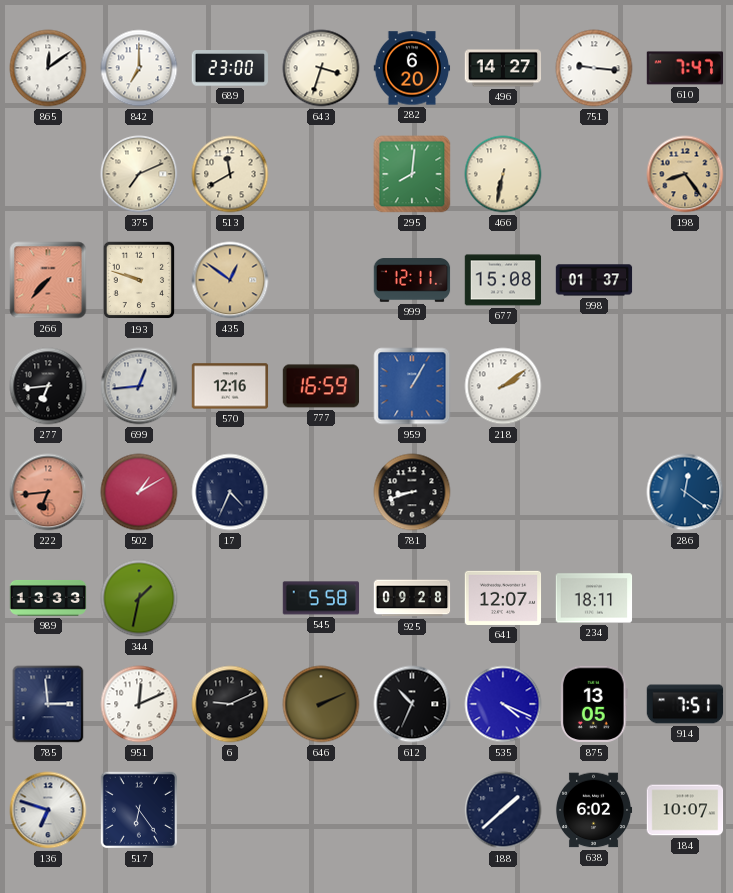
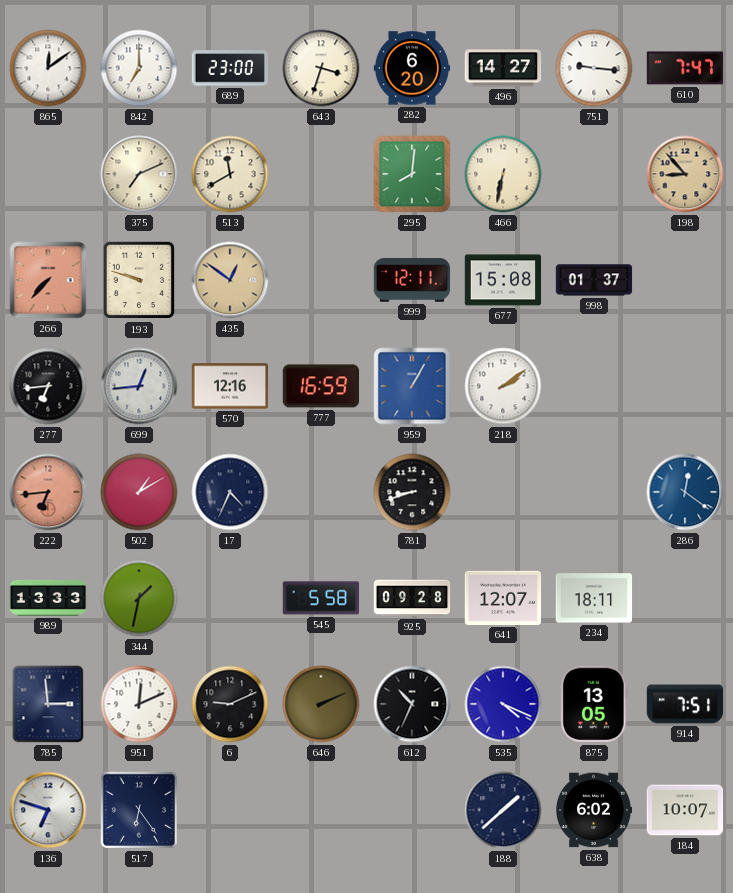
198: 8:24 -> 8:53 (685, 174)
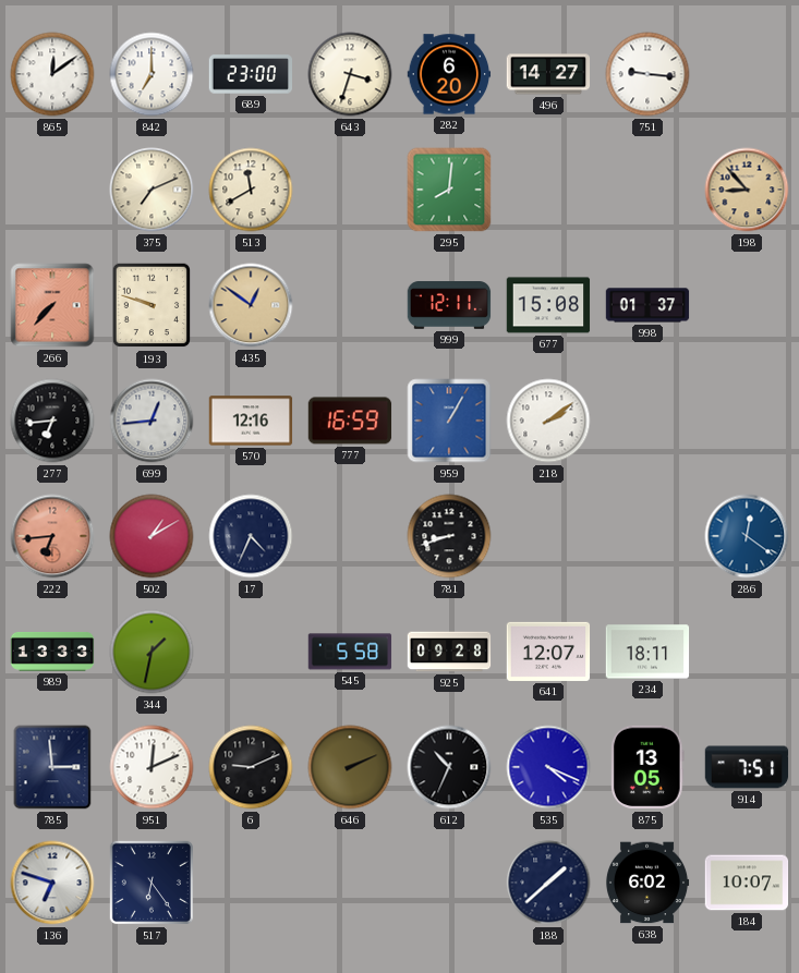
610: 7:47 -> none (685, 68)
466: 6:32 -> none (503, 174)
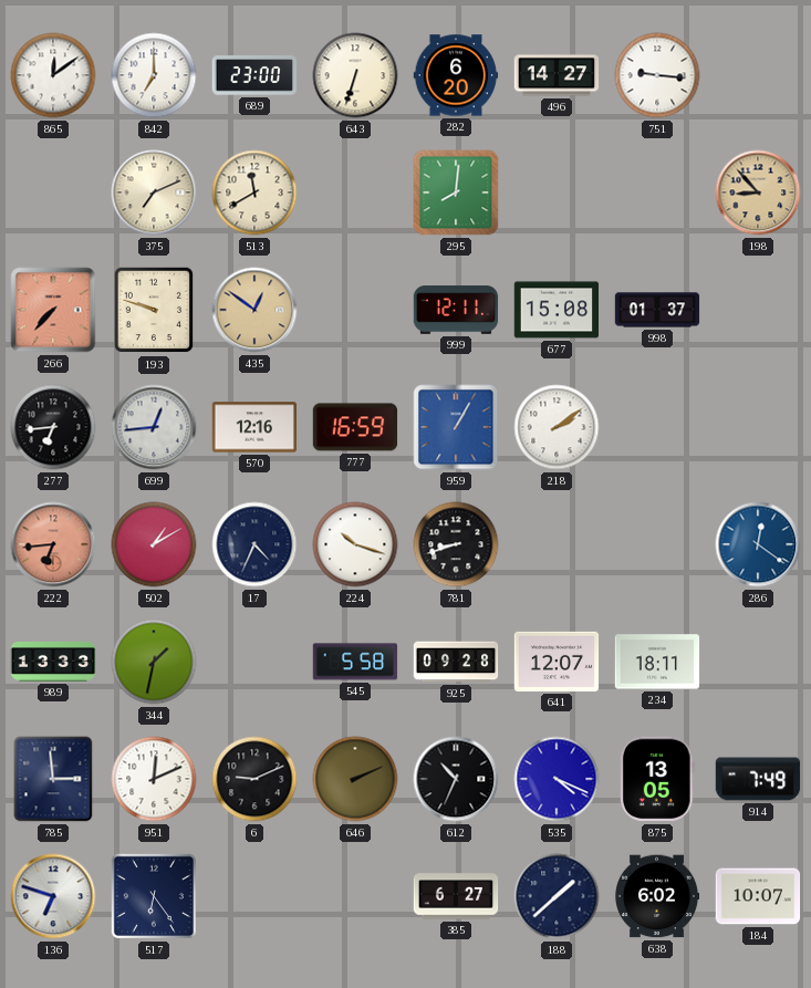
643: 3:33 -> 6:33 (355, 75)
224: none -> 10:18 (355, 544)
914: 7:51 -> 7:49 (758, 779)
385: none -> 6:27 (456, 896)
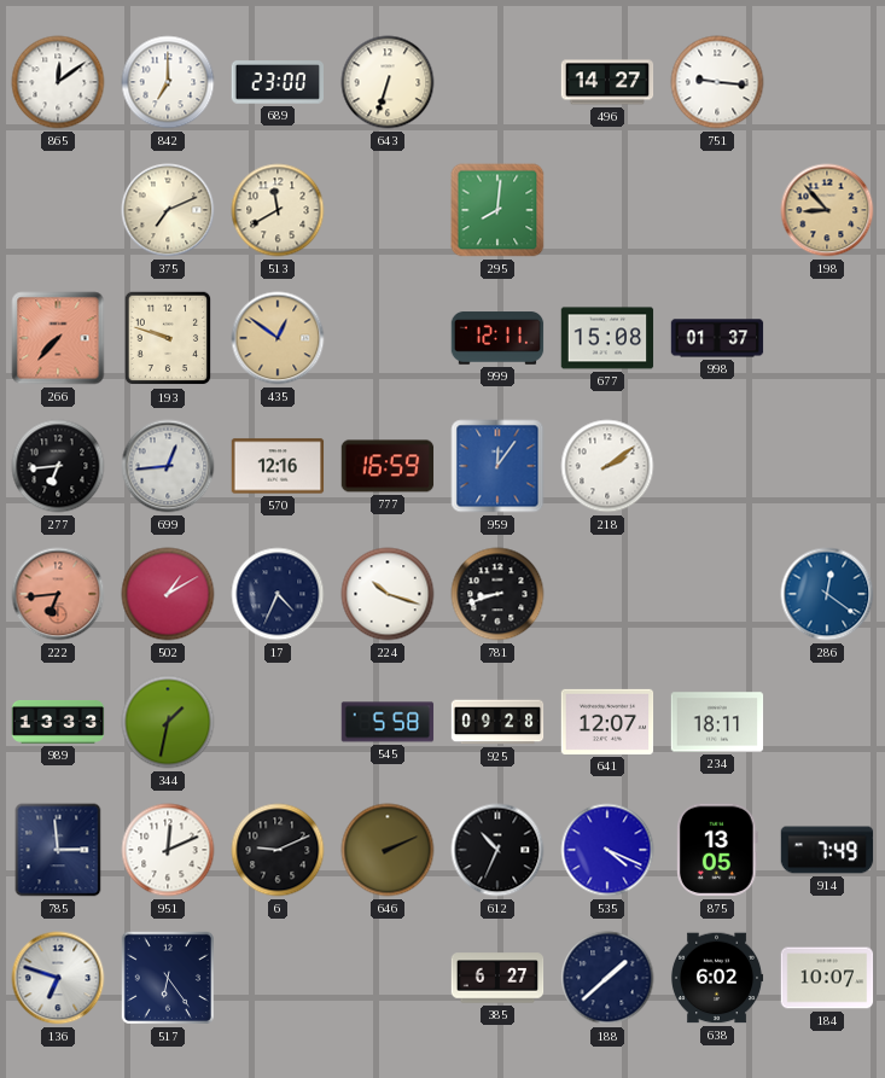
282: 6:20 -> none (456, 75)
959: 1:05 -> 12:06 (497, 466)
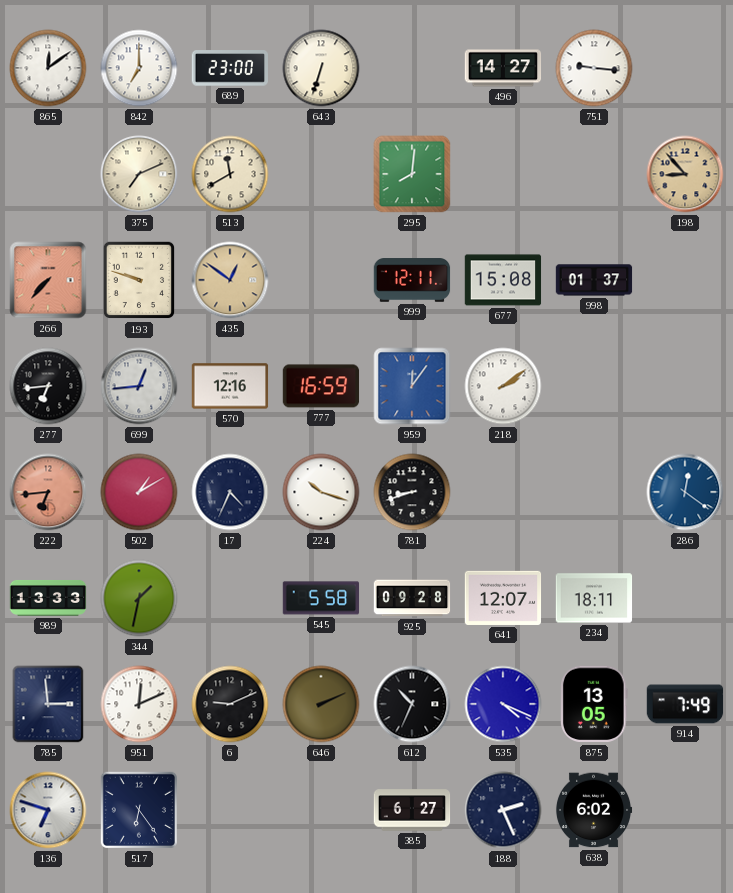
188: 1:38 -> 2:26 (503, 810)
184: 10:07 -> none (827, 978)
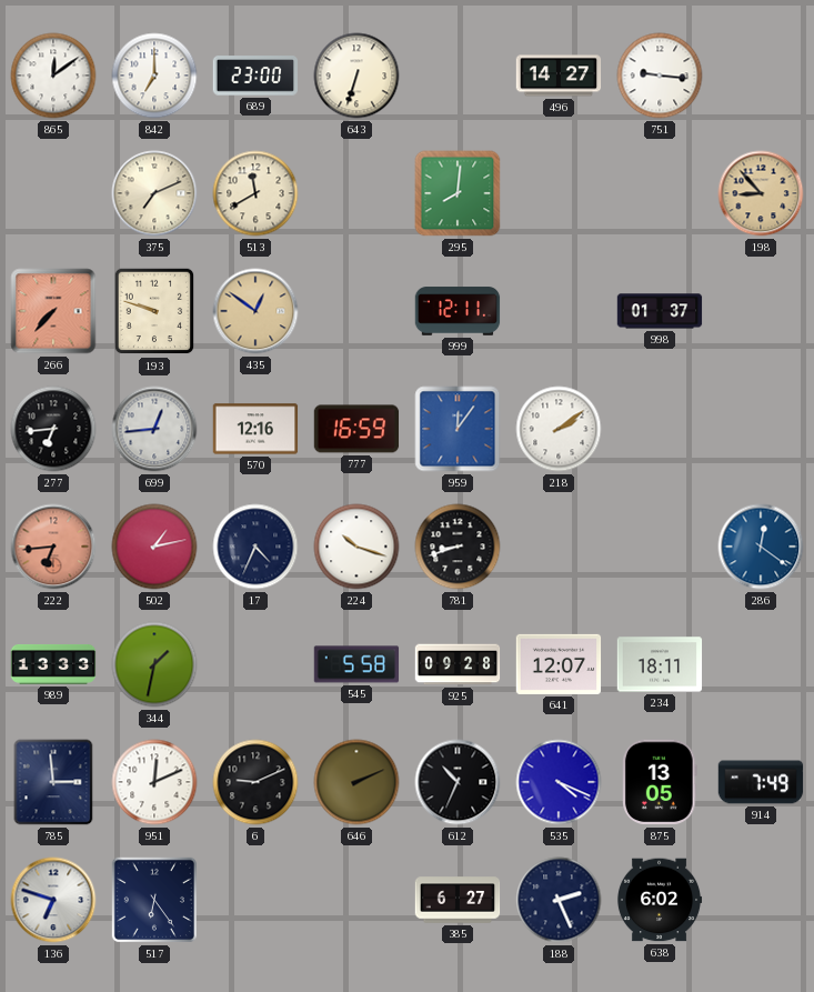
677: 15:08 -> none (503, 280)
502: 1:10 -> 1:13 (154, 547)
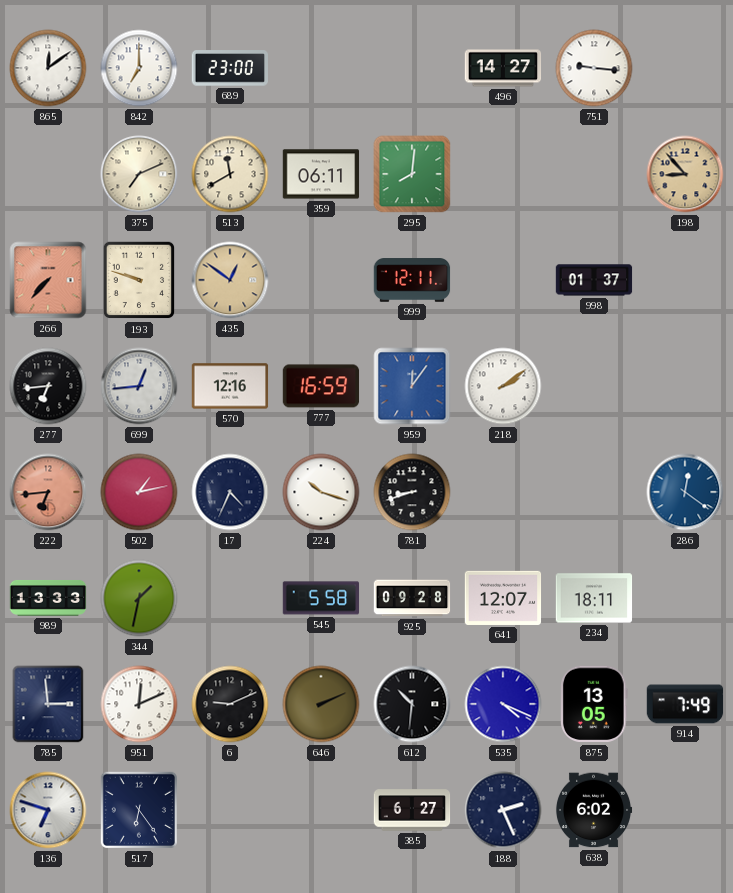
643: 6:33 -> none (356, 76)
359: none -> 06:11 (321, 174)
612: 10:34 -> 10:31 (412, 704)
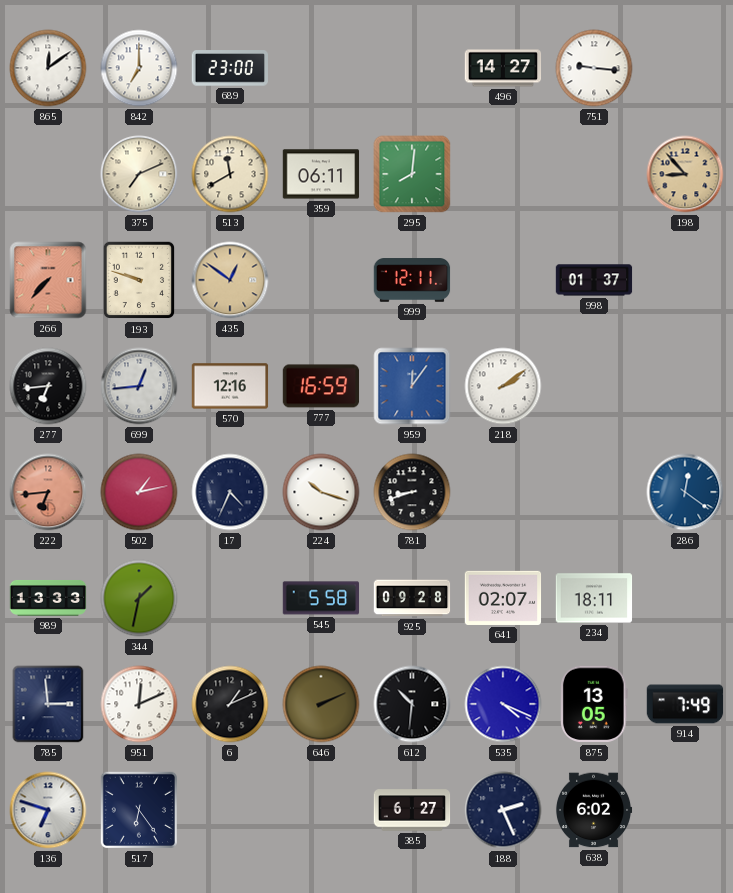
641: 12:07 -> 02:07 (503, 598)
6: 9:11 -> 1:11 (230, 704)
